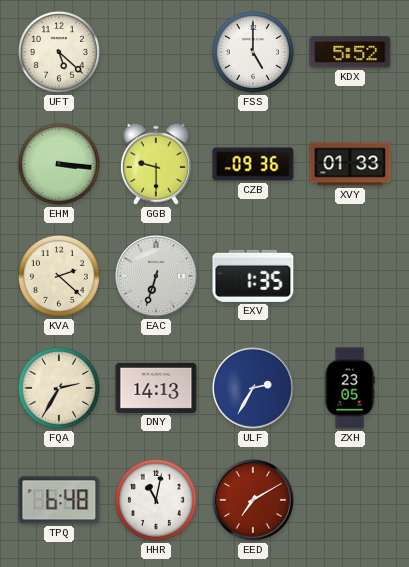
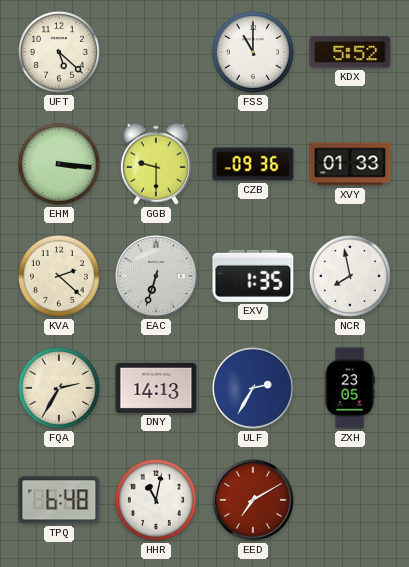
FSS: 5:00 -> 11:00 (253, 52)
NCR: none -> 7:58 (350, 276)
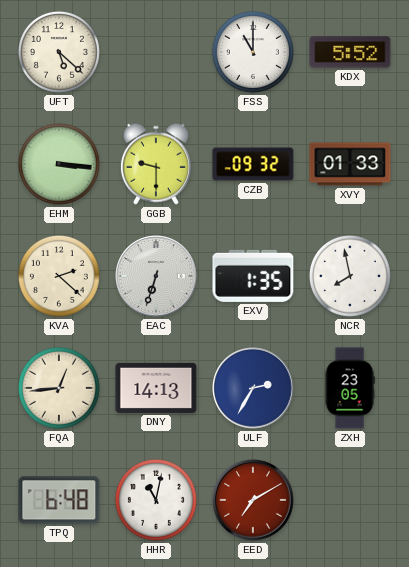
CZB: 09:36 -> 09:32 (253, 164)
FQA: 2:35 -> 12:44 (59, 388)
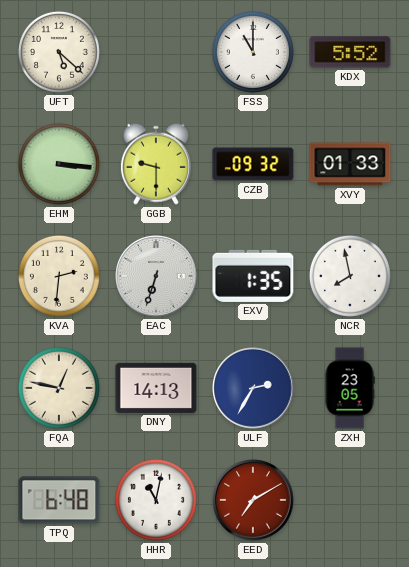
KVA: 2:22 -> 2:31 (59, 276)
FQA: 12:44 -> 12:47 (59, 388)
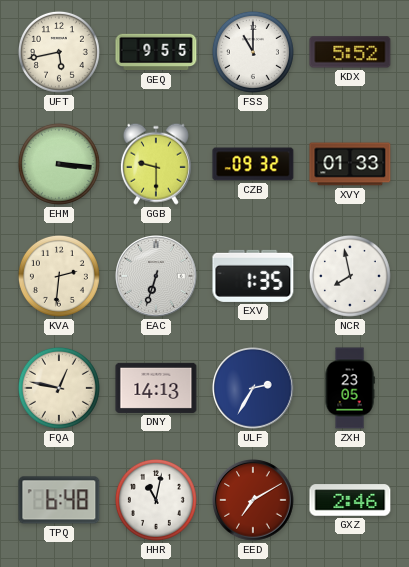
UFT: 5:22 -> 5:43 (59, 52)
GEQ: none -> 9:55 (156, 52)
GXZ: none -> 2:46 (350, 500)
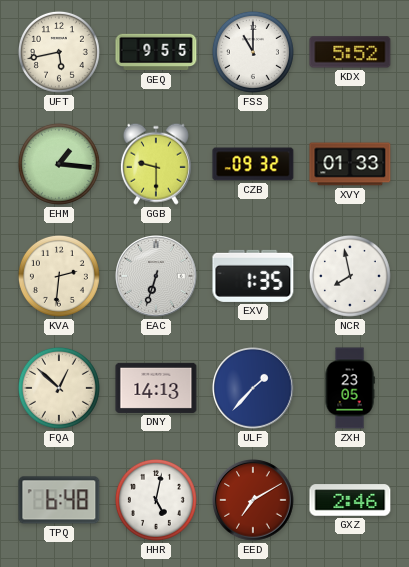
EHM: 3:16 -> 1:16 (59, 164)
FQA: 12:47 -> 12:52 (59, 388)
ULF: 2:35 -> 1:37 (253, 388)
HHR: 11:02 -> 5:02 (156, 500)
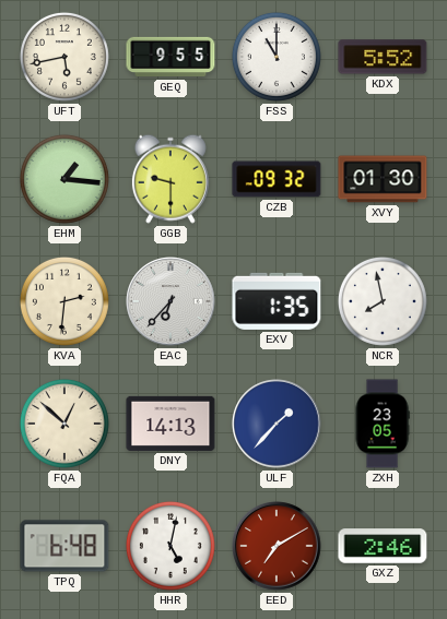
XVY: 01:33 -> 01:30 (383, 179)
EAC: 6:33 -> 6:37 (170, 301)
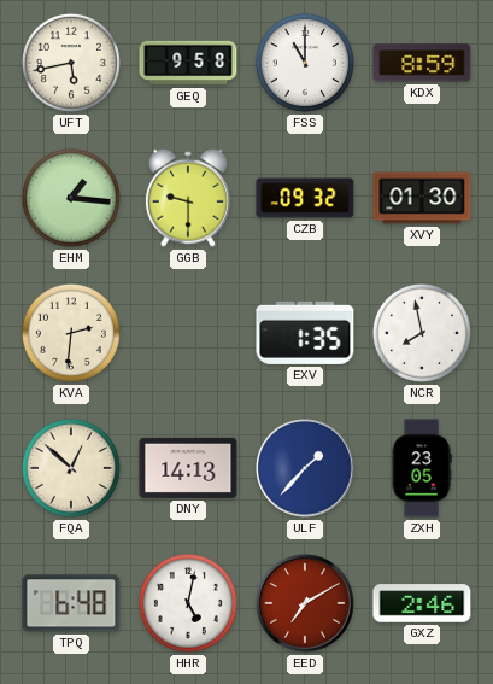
GEQ: 9:55 -> 9:58 (188, 63)
KDX: 5:52 -> 8:59 (422, 63)
EAC: 6:37 -> none (170, 301)
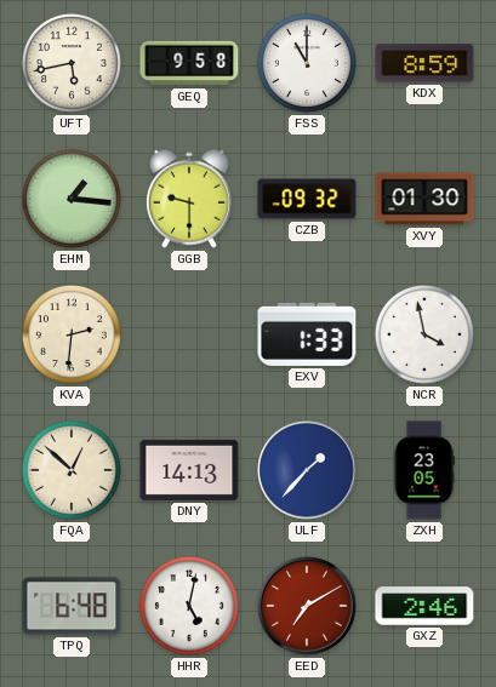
EXV: 1:35 -> 1:33 (307, 334)
NCR: 7:58 -> 3:58 (424, 334)
